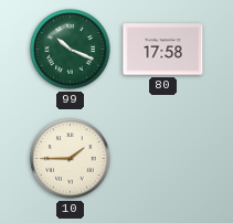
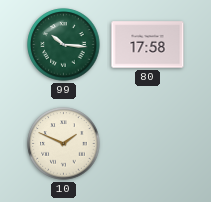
99: 10:19 -> 10:16 (64, 45)
10: 1:45 -> 1:49 (64, 144)
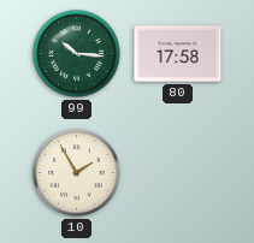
10: 1:49 -> 1:55 (77, 173)
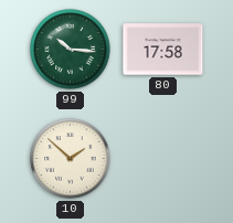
10: 1:55 -> 1:52 (71, 159)
